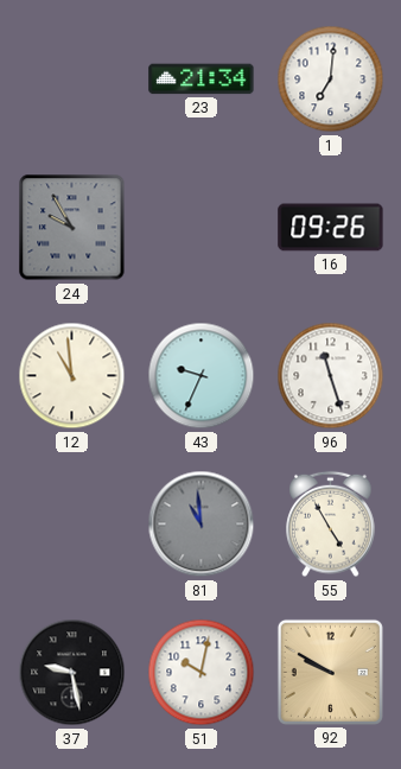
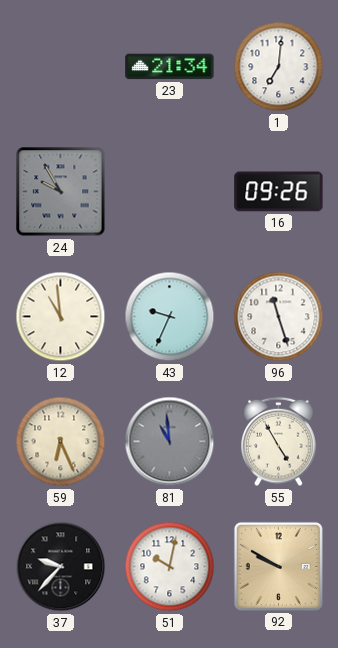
59: none -> 6:26 (61, 442)
37: 9:28 -> 9:37 (61, 567)
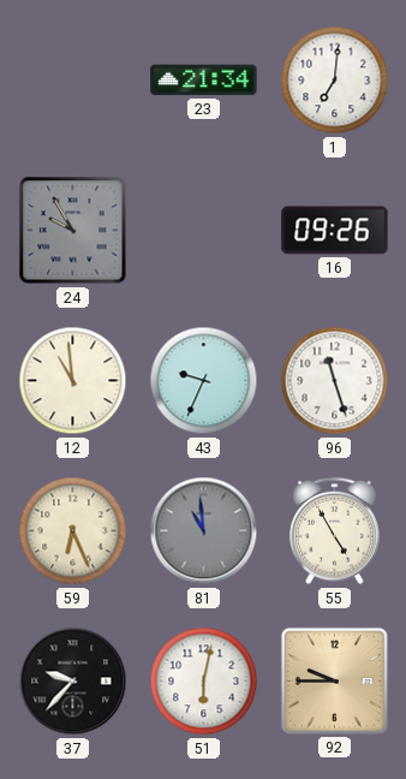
51: 10:02 -> 6:02 (204, 682)
92: 9:50 -> 9:45 (334, 680)
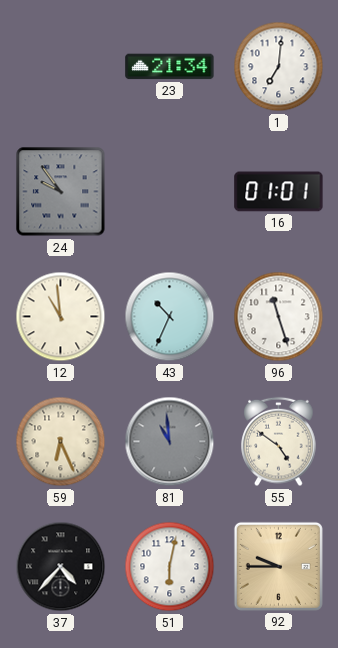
24: 9:55 -> 9:54 (61, 192)
16: 09:26 -> 01:01 (279, 192)
43: 9:34 -> 10:34 (170, 317)
55: 4:55 -> 4:51 (279, 442)
37: 9:37 -> 4:37 (61, 567)
